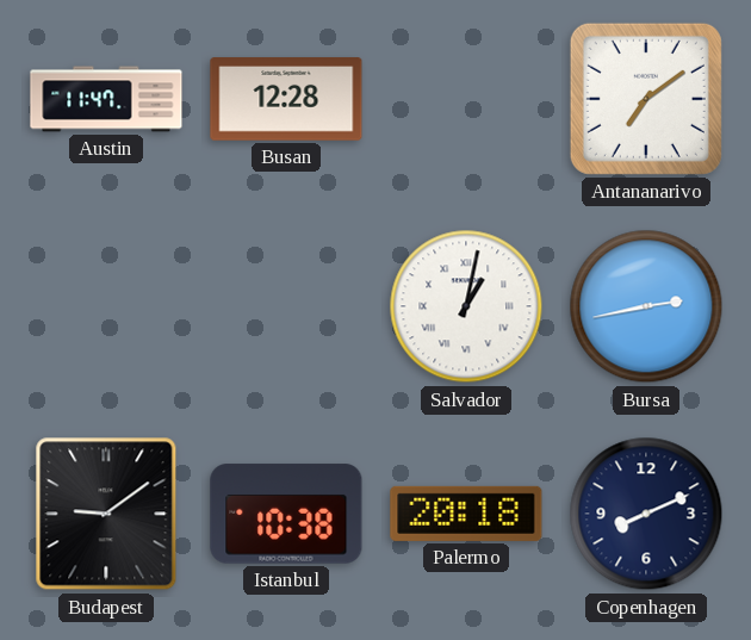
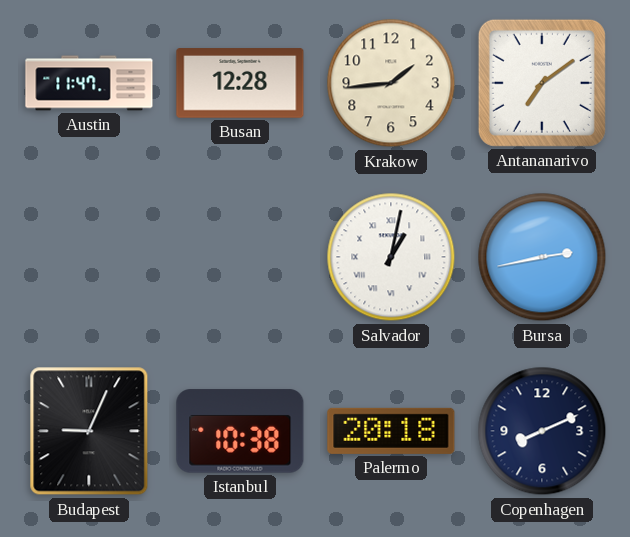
Krakow: none -> 1:44 (391, 83)
Budapest: 9:09 -> 9:04 (89, 431)
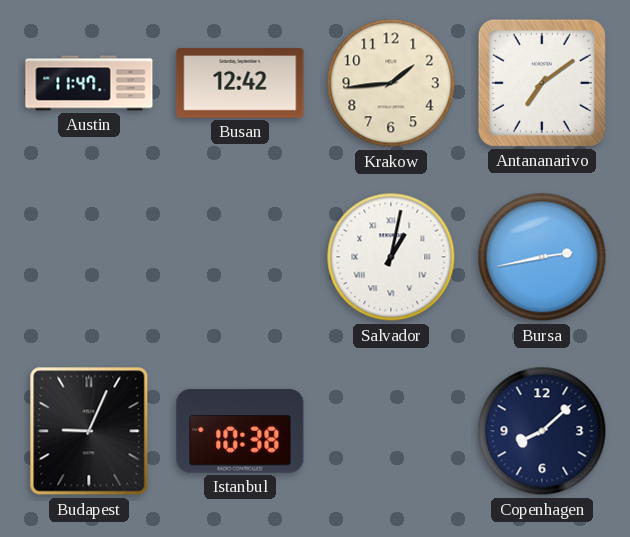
Busan: 12:28 -> 12:42 (240, 83)
Palermo: 20:18 -> none (391, 431)
Copenhagen: 8:11 -> 8:08 (542, 431)
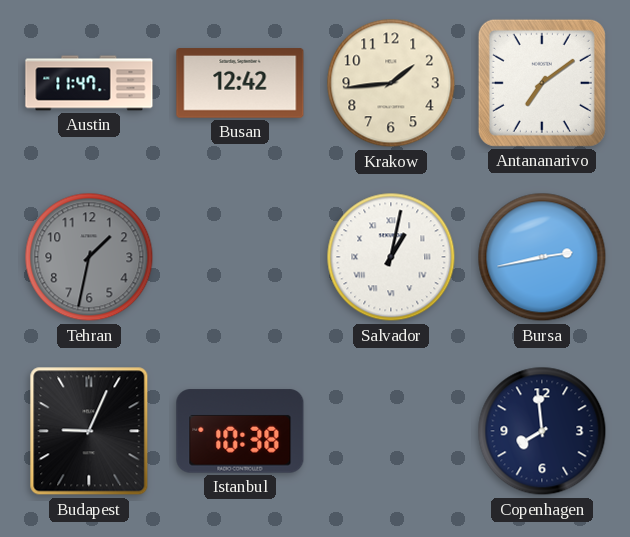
Tehran: none -> 1:32 (89, 257)
Copenhagen: 8:08 -> 7:59 (542, 431)
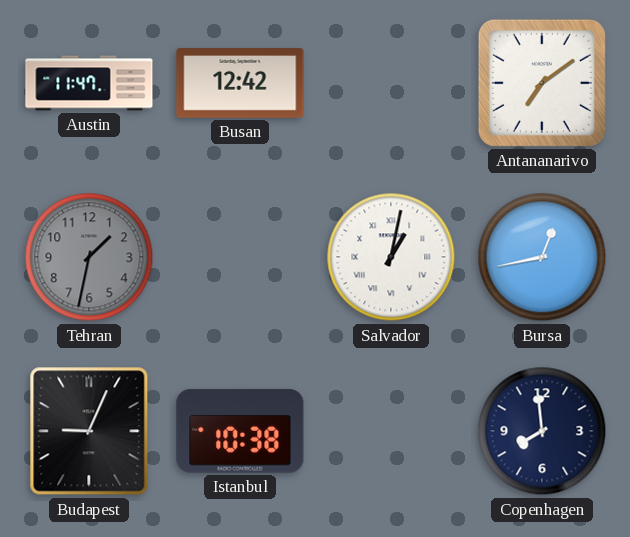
Krakow: 1:44 -> none (391, 83)
Bursa: 2:43 -> 12:43 (542, 257)
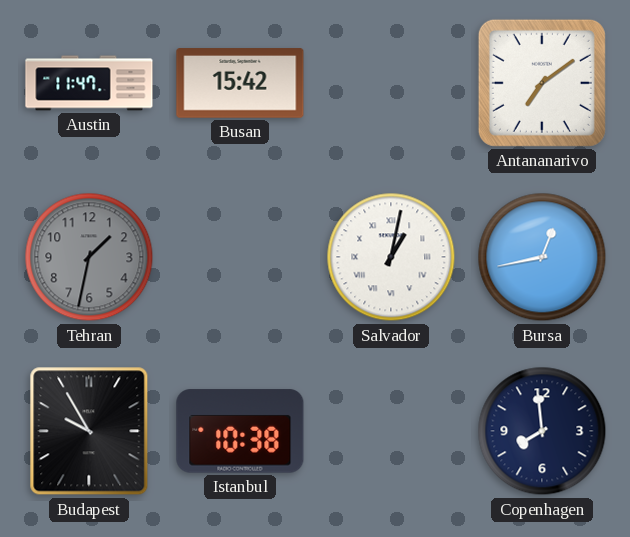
Busan: 12:42 -> 15:42 (240, 83)
Budapest: 9:04 -> 9:55 (89, 431)
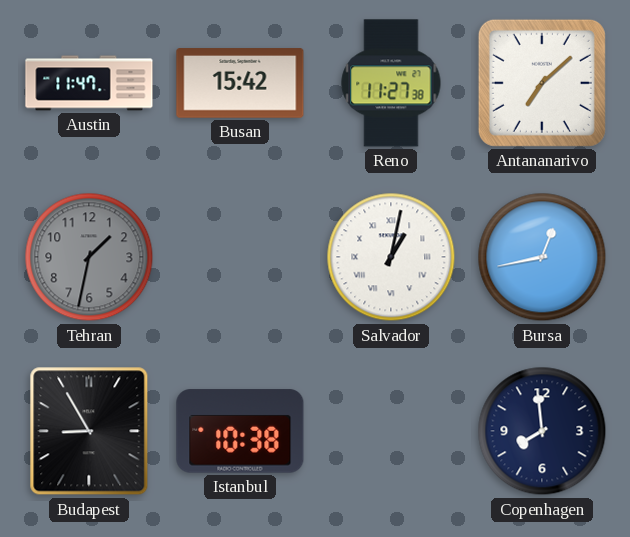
Reno: none -> 11:27 (391, 83)
Antananarivo: 7:09 -> 7:08 (542, 83)
Budapest: 9:55 -> 8:55 (89, 431)
